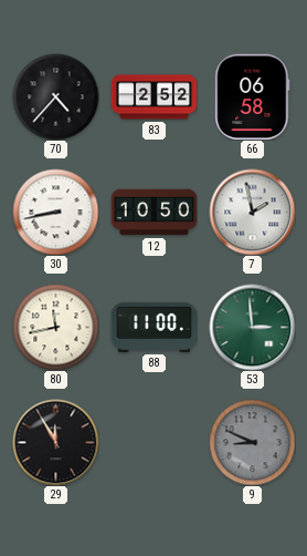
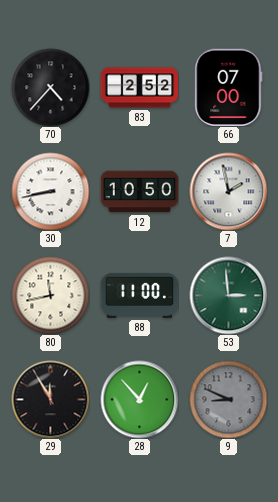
66: 06:58 -> 07:00 (229, 87)
28: none -> 12:53 (139, 399)
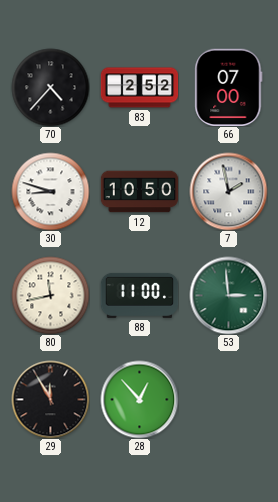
30: 8:43 -> 8:48 (50, 191)
9: 8:49 -> none (228, 399)
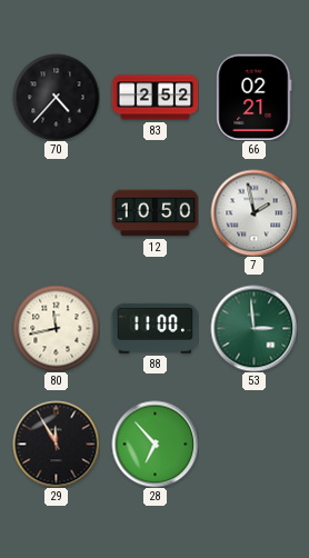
66: 07:00 -> 02:21 (255, 97)
30: 8:48 -> none (50, 191)
28: 12:53 -> 6:53 (154, 444)
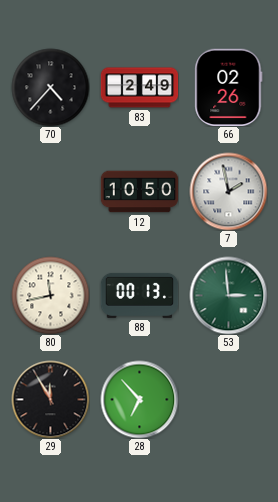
83: 2:52 -> 2:49 (139, 88)
66: 02:21 -> 02:26 (229, 87)
88: 11:00 -> 00:13 (139, 295)
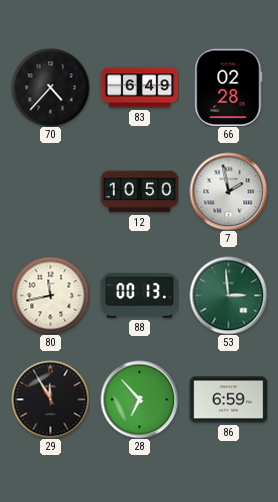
83: 2:49 -> 6:49 (139, 88)
66: 02:26 -> 02:28 (229, 87)
86: none -> 6:59 (228, 400)
